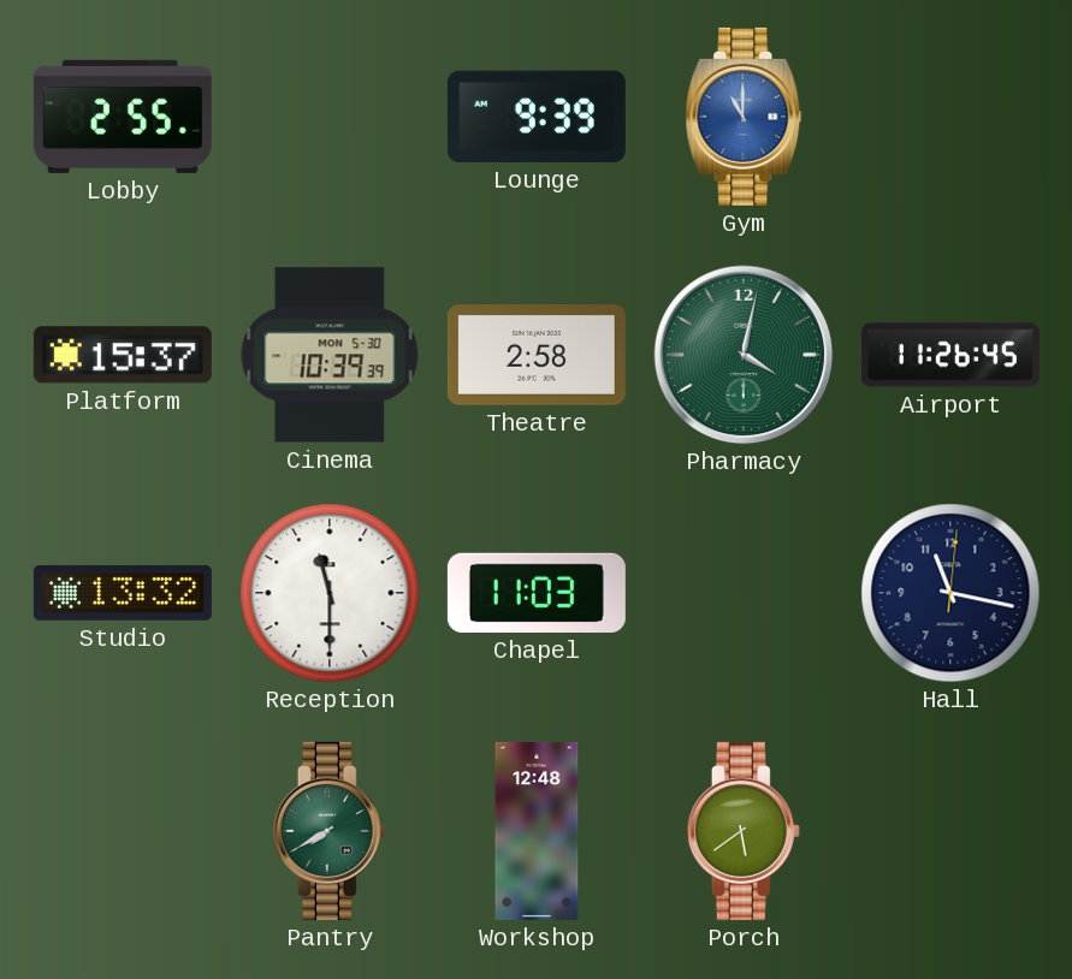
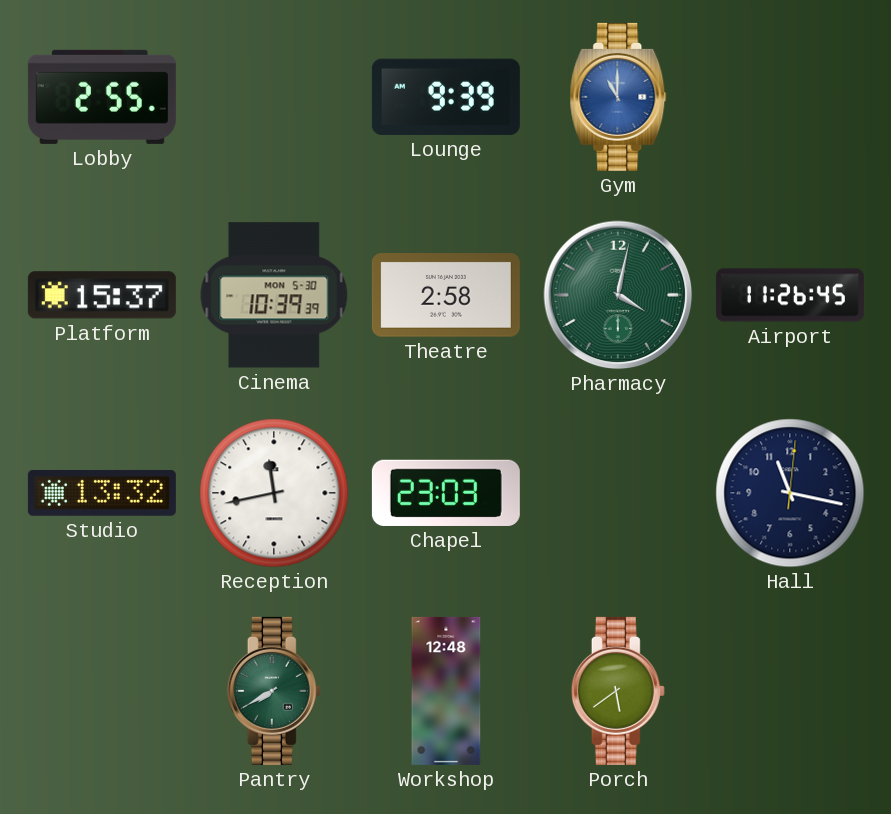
Reception: 11:30 -> 11:43 (274, 493)
Chapel: 11:03 -> 23:03 (446, 493)
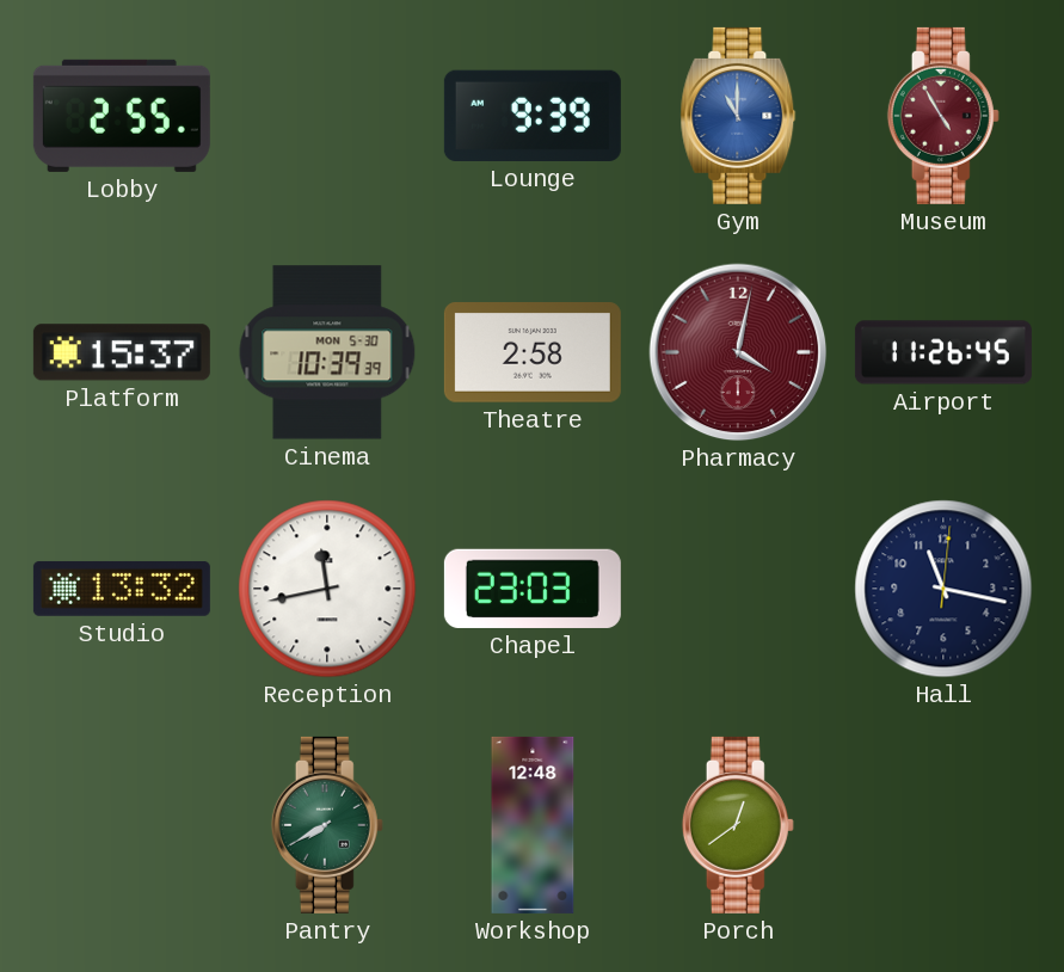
Museum: none -> 4:55 (943, 116)
Pharmacy dial: green -> burgundy (738, 352)
Porch: 5:39 -> 12:39 (738, 825)
